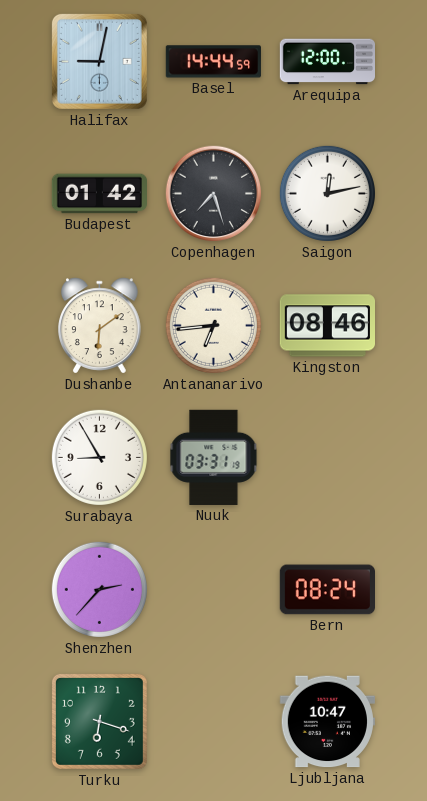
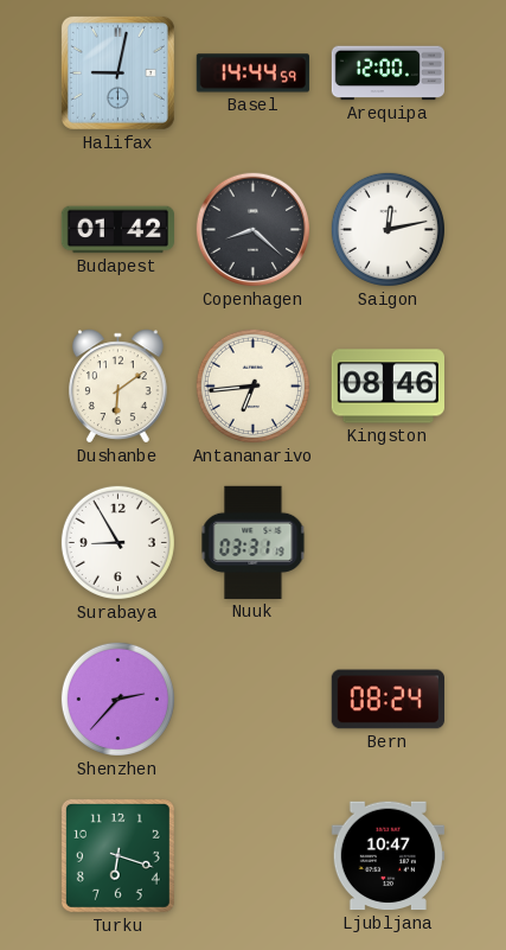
Copenhagen: 7:27 -> 8:22 (254, 230)
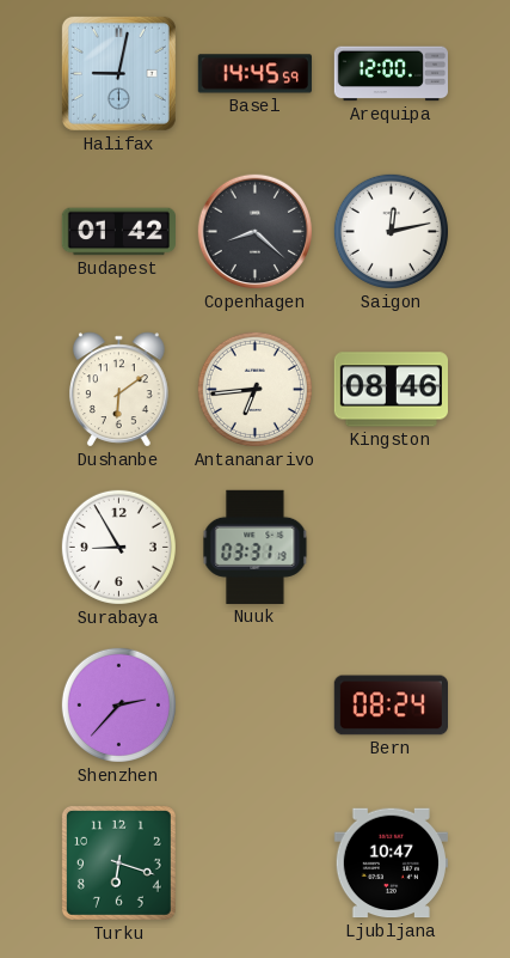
Basel: 14:44 -> 14:45 (254, 74)
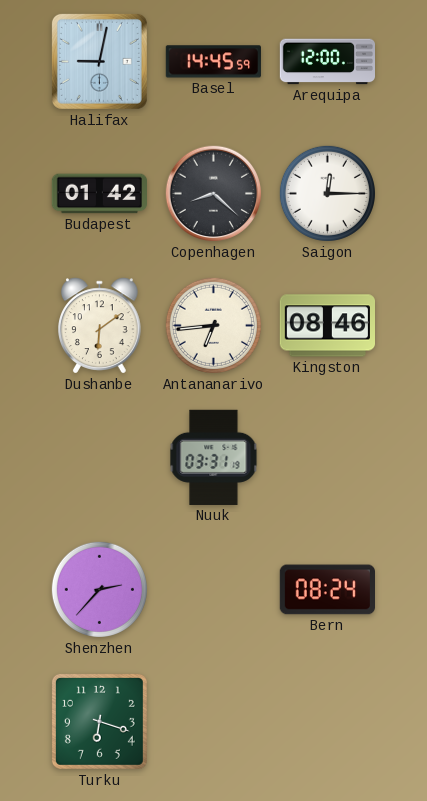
Saigon: 12:13 -> 12:15 (327, 193)
Surabaya: 8:55 -> none (118, 547)
Ljubljana: 10:47 -> none (391, 864)
